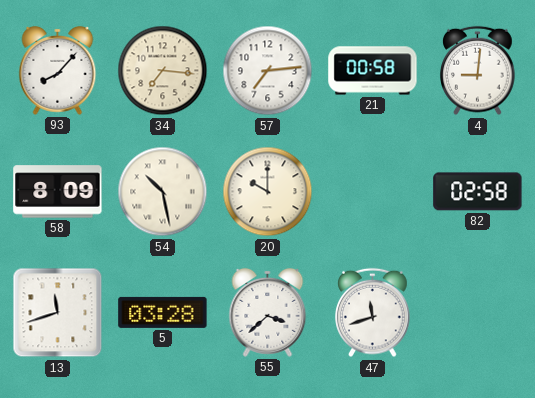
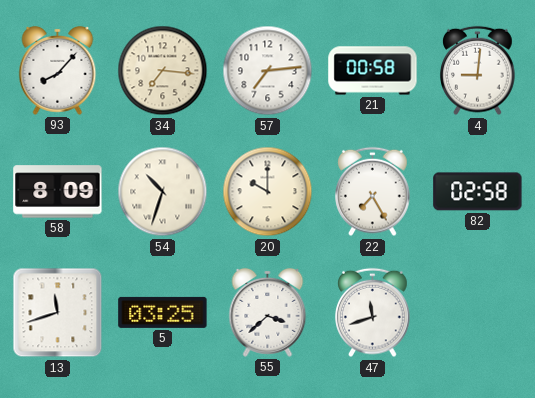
54: 10:28 -> 10:33 (163, 192)
22: none -> 7:25 (373, 192)
5: 03:28 -> 03:25 (163, 312)
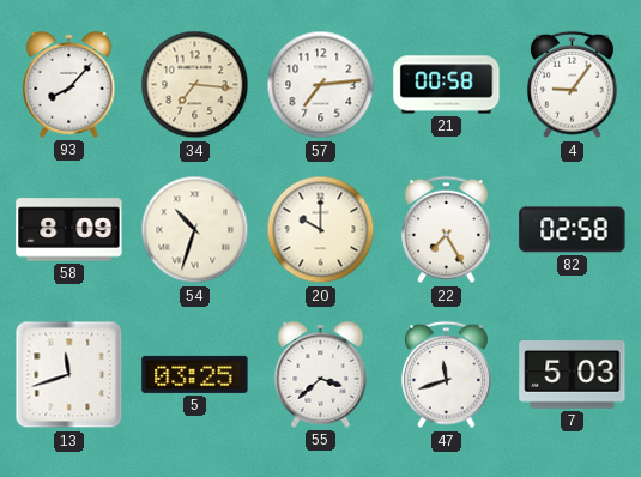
4: 9:01 -> 9:06 (573, 85)
7: none -> 5:03 (573, 375)
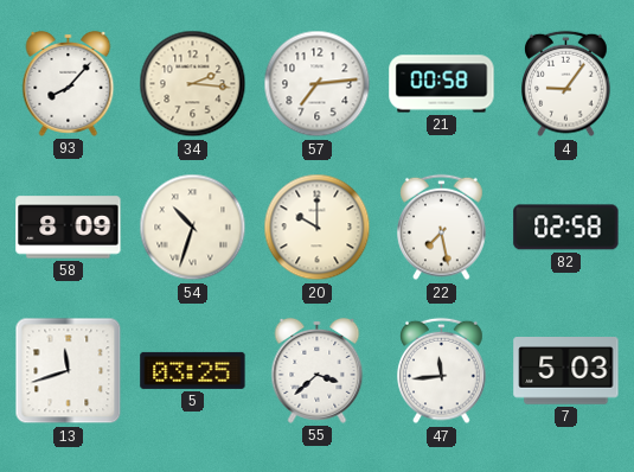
34: 7:16 -> 2:16 (193, 84)
22: 7:25 -> 7:28 (442, 228)
47: 11:42 -> 11:44 (442, 371)
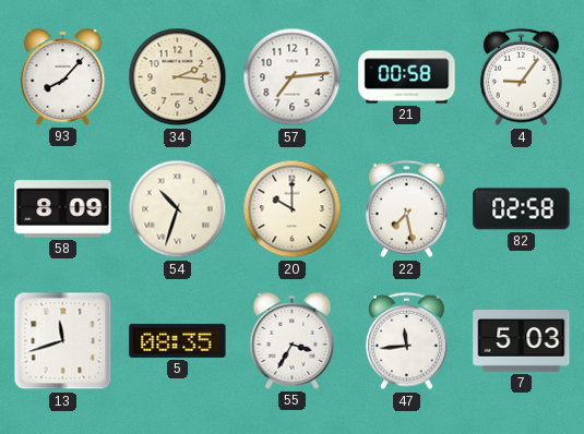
5: 03:25 -> 08:35 (178, 340)
55: 3:38 -> 3:35 (293, 340)
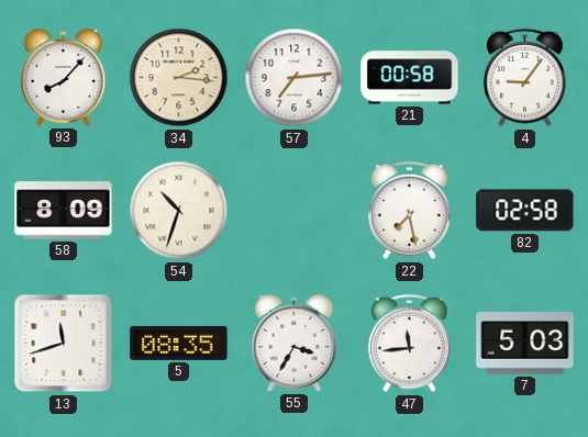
20: 10:00 -> none (293, 209)
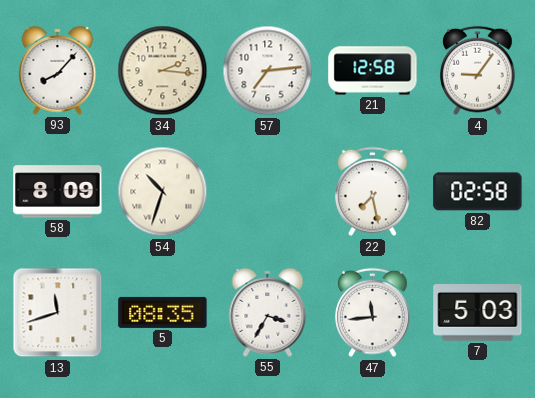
21: 00:58 -> 12:58 (373, 71)
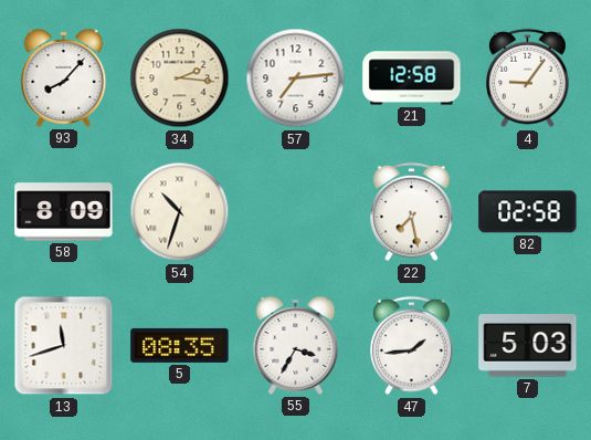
47: 11:44 -> 1:44 (412, 346)
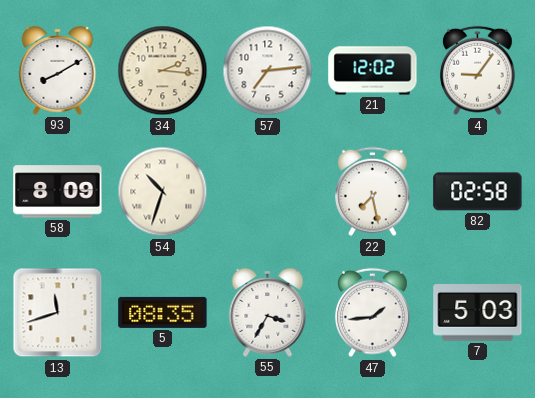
93: 8:07 -> 8:10 (58, 70)
21: 12:58 -> 12:02 (373, 71)
